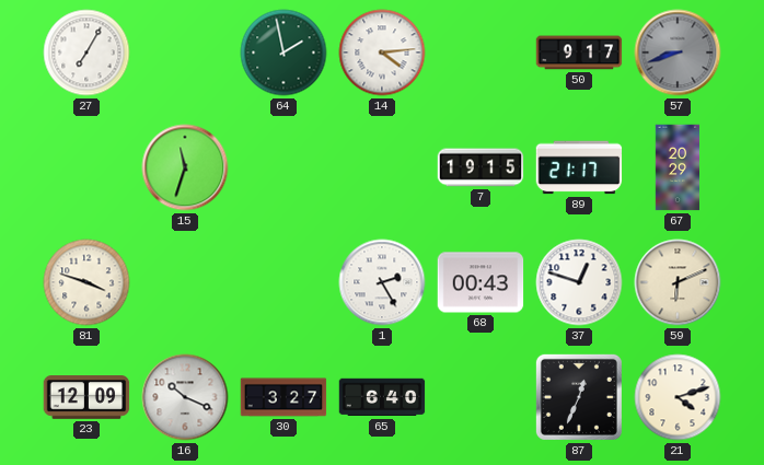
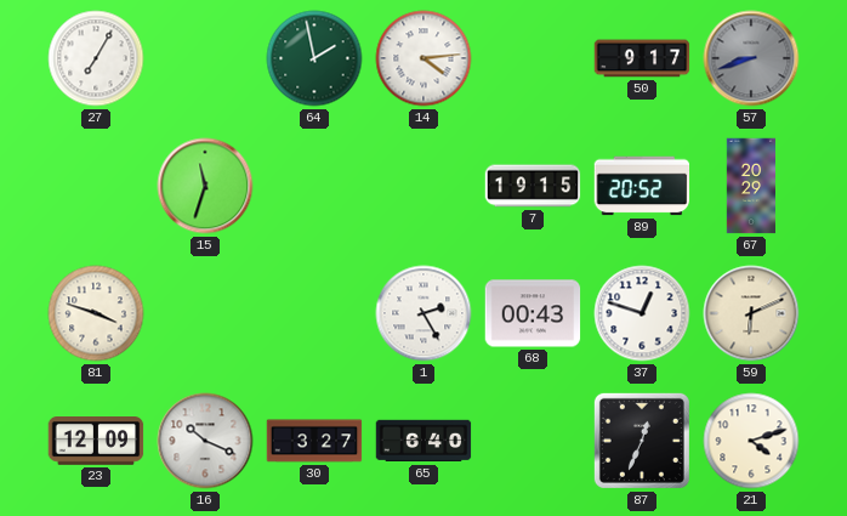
89: 21:17 -> 20:52 (642, 186)
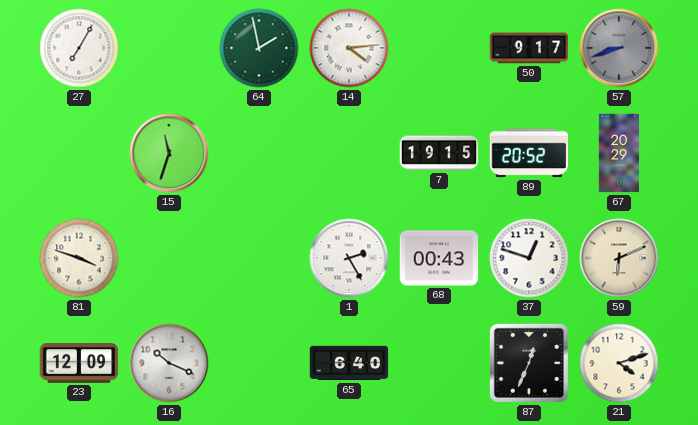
30: 3:27 -> none (314, 441)
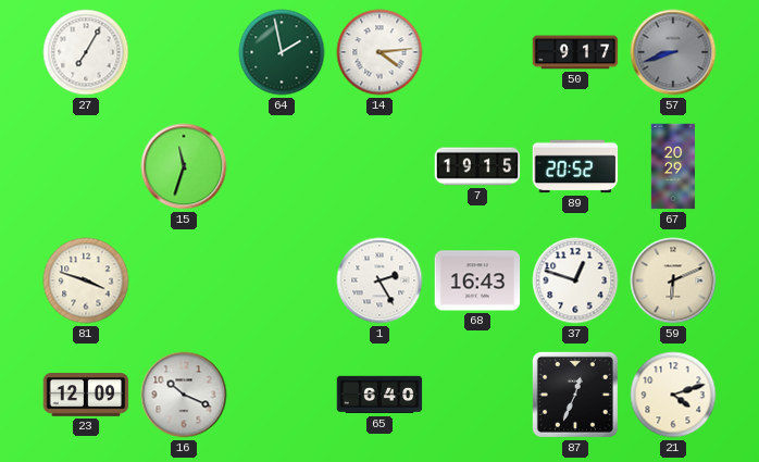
68: 00:43 -> 16:43 (477, 280)
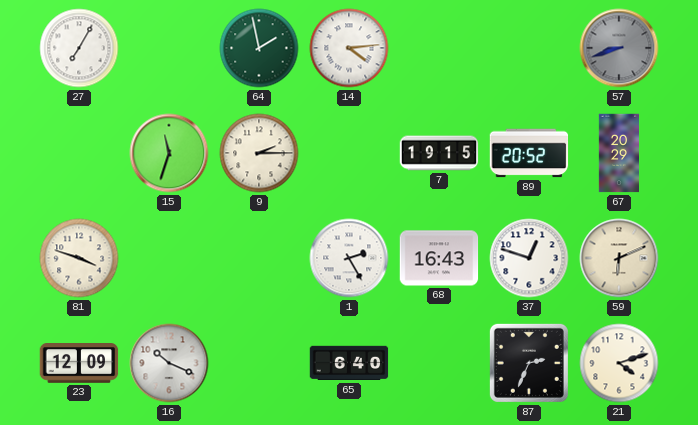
50: 9:17 -> none (575, 52)
9: none -> 2:15 (259, 153)
87: 12:34 -> 2:34 (529, 363)
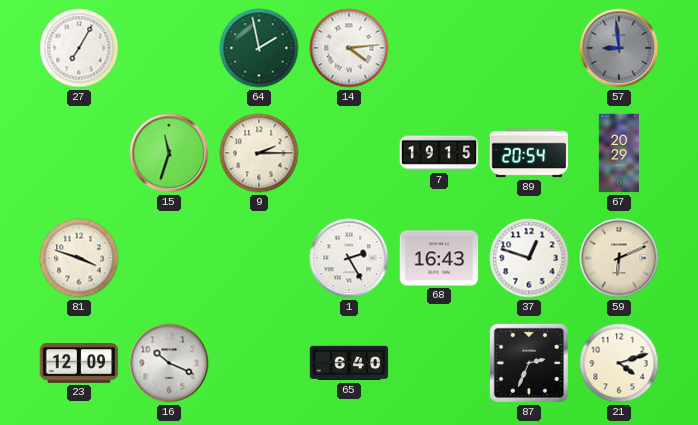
57: 8:42 -> 8:59 (619, 48)
89: 20:52 -> 20:54 (529, 153)
